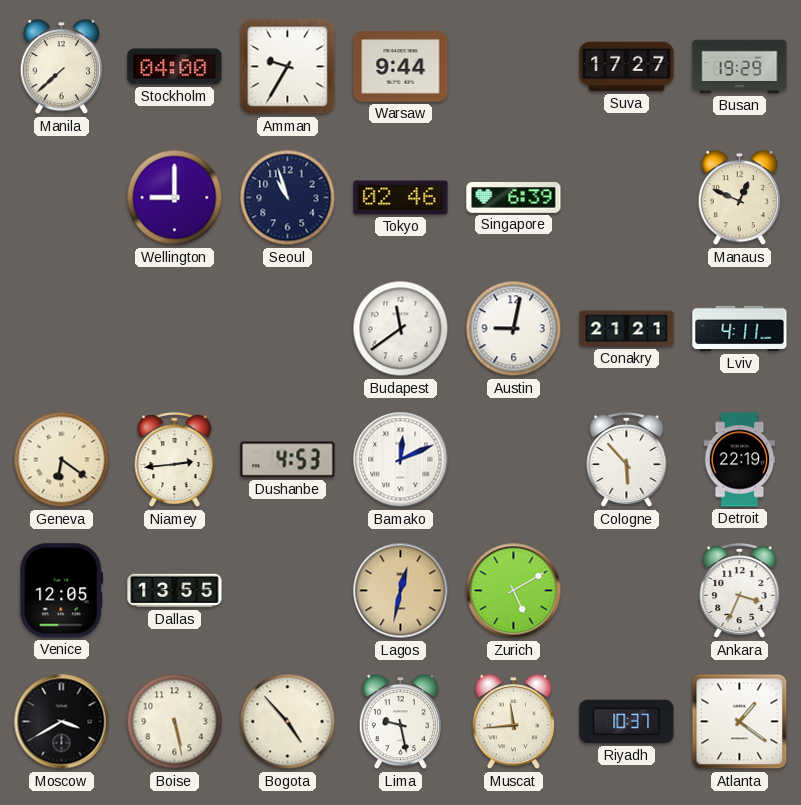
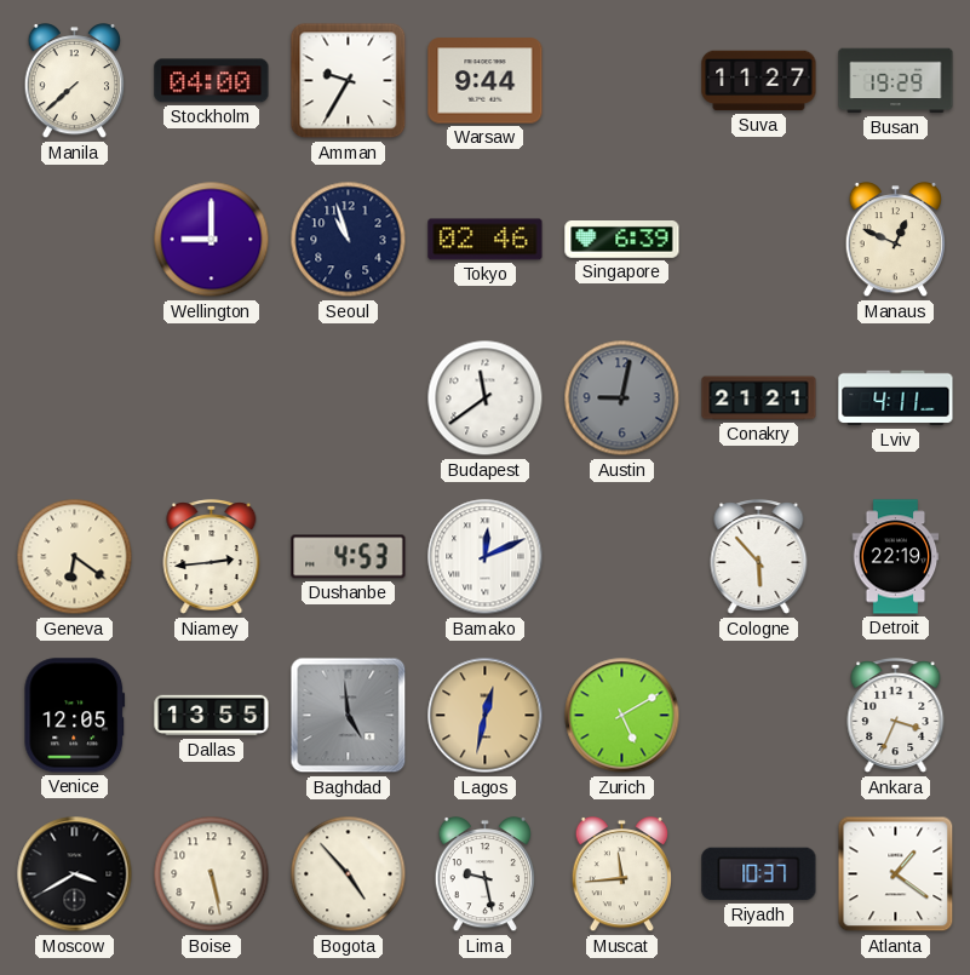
Suva: 17:27 -> 11:27 (759, 81)
Austin dial: white -> grey (622, 398)
Baghdad: none -> 4:59 (349, 716)
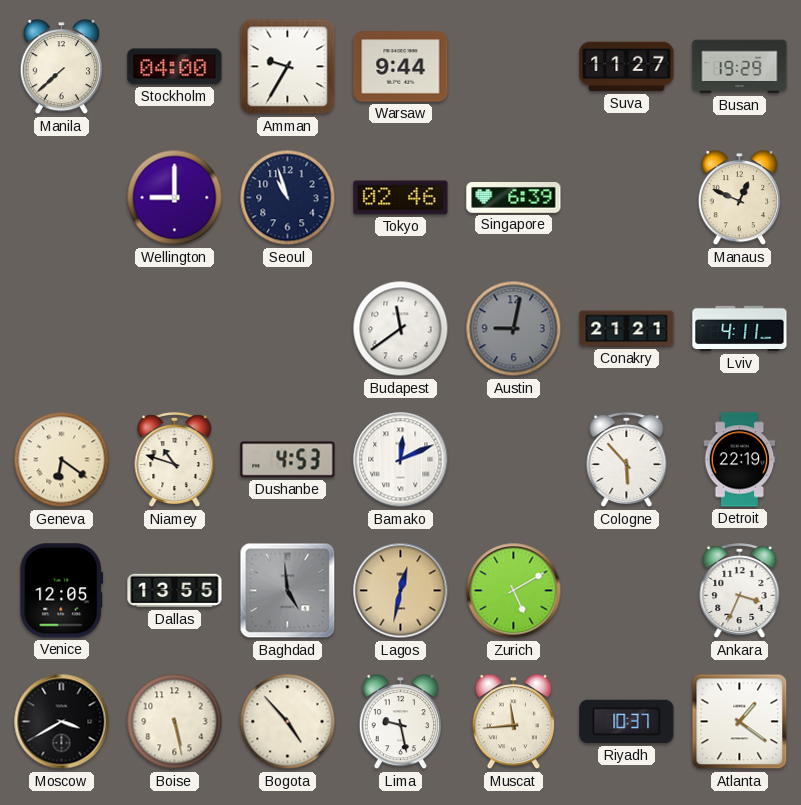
Niamey: 2:44 -> 10:48 (175, 460)
